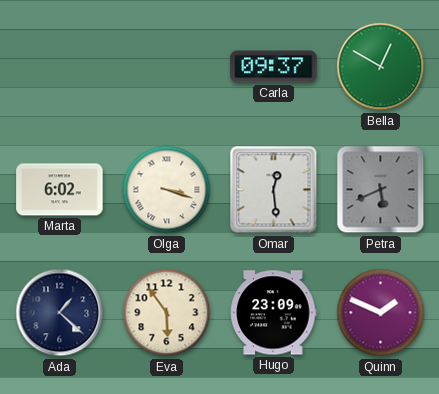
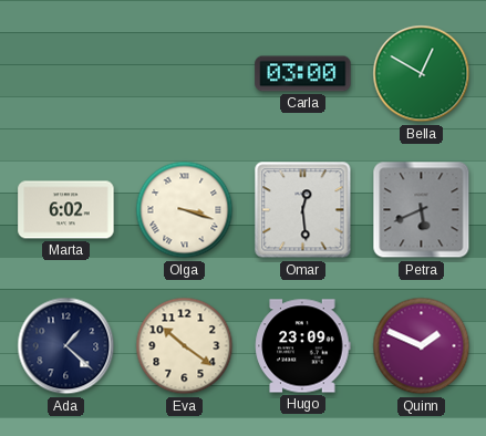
Carla: 09:37 -> 03:00 (303, 74)
Eva: 5:54 -> 10:21 (185, 346)
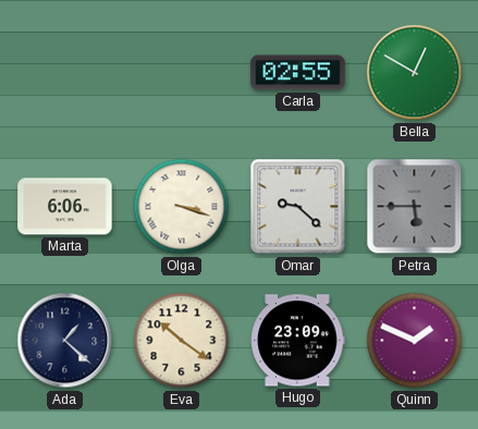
Carla: 03:00 -> 02:55 (298, 73)
Marta: 6:02 -> 6:06 (65, 207)
Omar: 12:29 -> 9:22 (298, 207)
Petra: 5:41 -> 5:45 (415, 207)
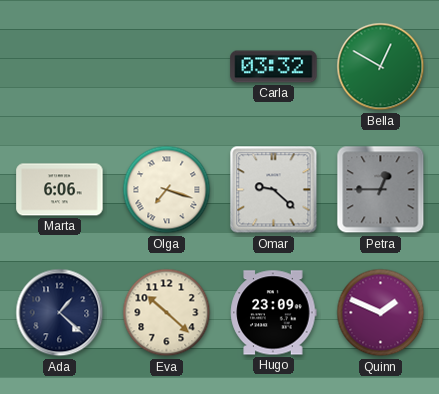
Carla: 02:55 -> 03:32 (274, 67)
Olga: 3:18 -> 7:18 (167, 190)
Petra: 5:45 -> 12:45 (381, 190)
Eva: 10:21 -> 10:22 (167, 313)
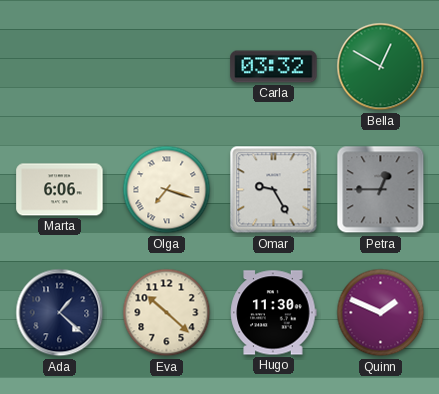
Omar: 9:22 -> 9:25 (274, 190)
Hugo: 23:09 -> 11:30 (274, 313)
